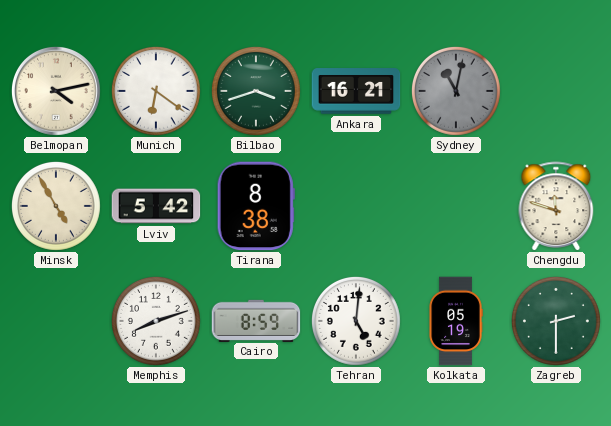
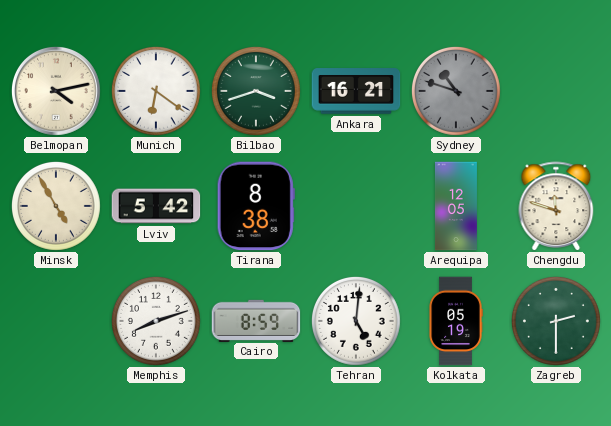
Sydney: 11:02 -> 10:48 (456, 91)
Arequipa: none -> 12:05 (456, 206)
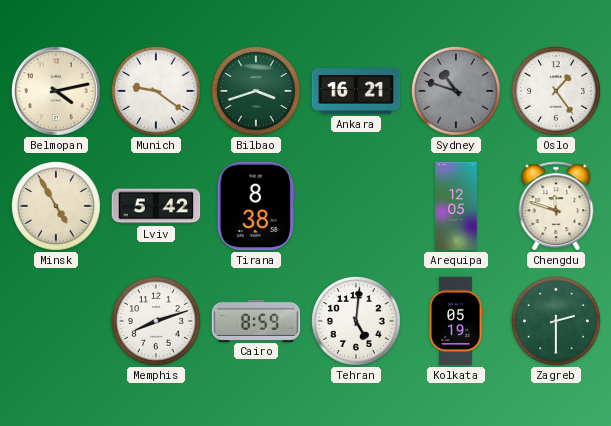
Munich: 6:21 -> 9:21 (156, 91)
Oslo: none -> 1:24 (556, 91)
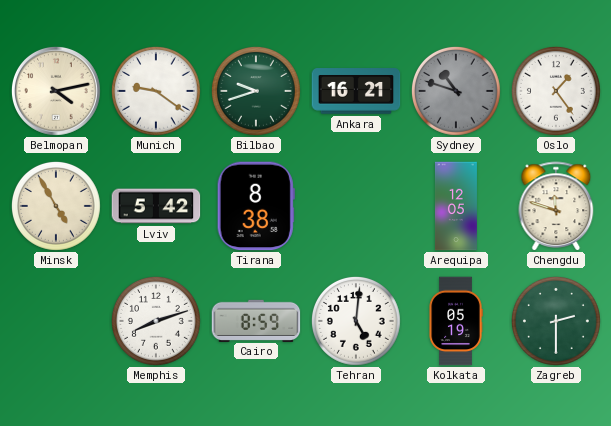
Bilbao: 3:42 -> 9:42 (256, 91)
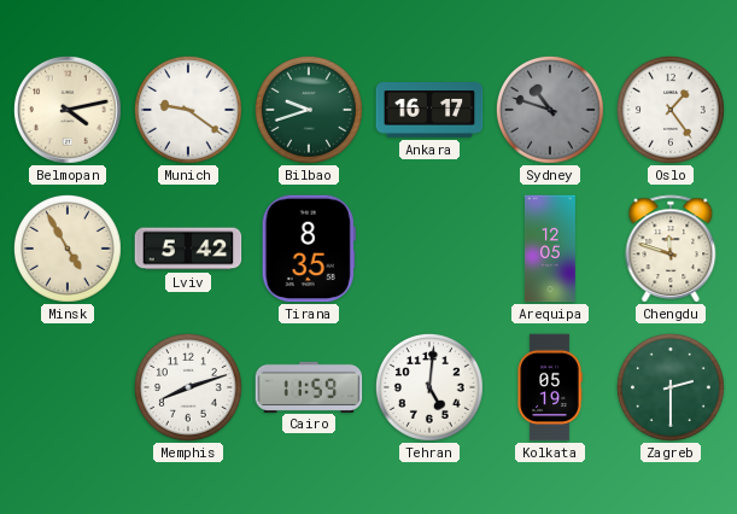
Ankara: 16:21 -> 16:17 (429, 110)
Tirana: 8:38 -> 8:35 (309, 249)
Cairo: 8:59 -> 11:59 (309, 386)
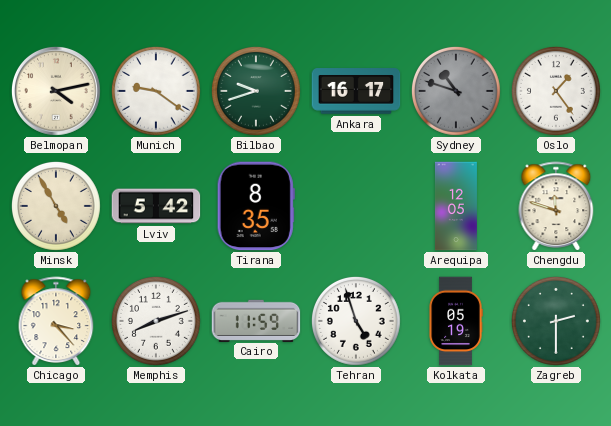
Chicago: none -> 3:23 (56, 321)
Tehran: 5:01 -> 4:57 (356, 321)
